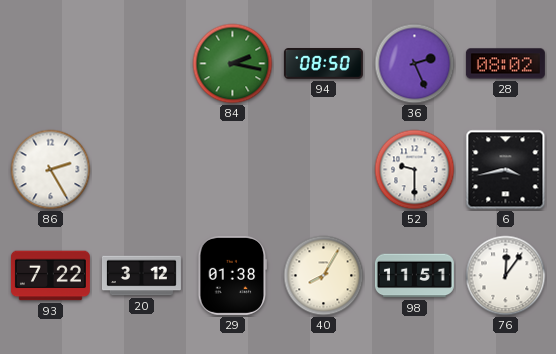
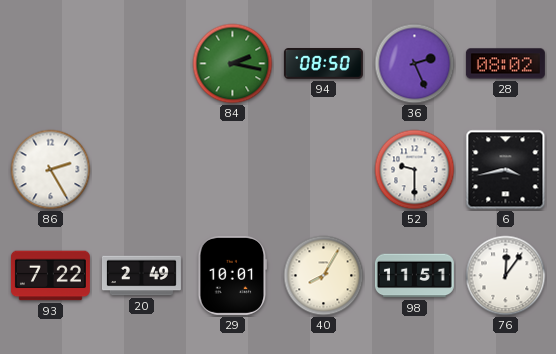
20: 3:12 -> 2:49 (141, 276)
29: 01:38 -> 10:01 (233, 275)
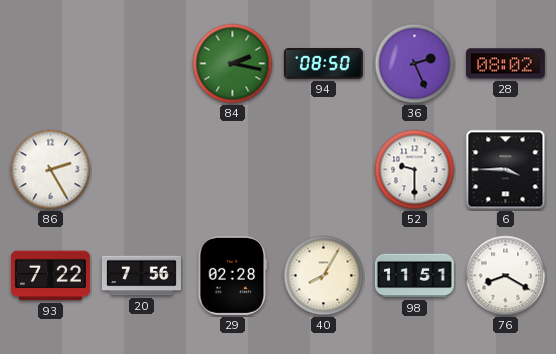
6: 3:43 -> 3:45 (506, 170)
20: 2:49 -> 7:56 (141, 276)
29: 10:01 -> 02:28 (233, 275)
76: 12:06 -> 8:20 (506, 276)
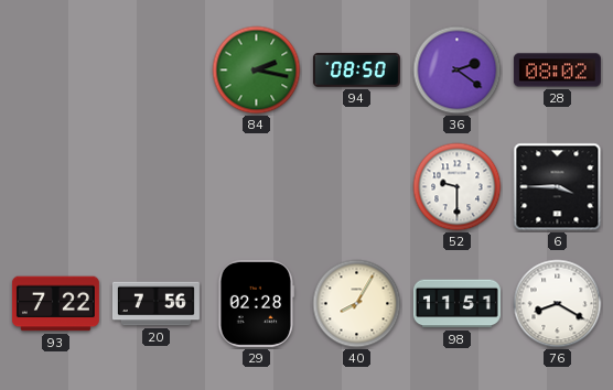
36: 2:26 -> 2:21 (458, 71)
86: 2:25 -> none (51, 170)
